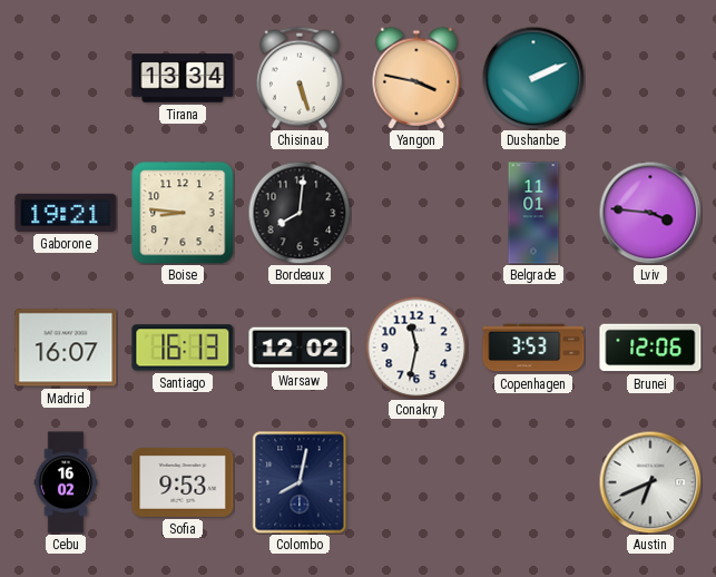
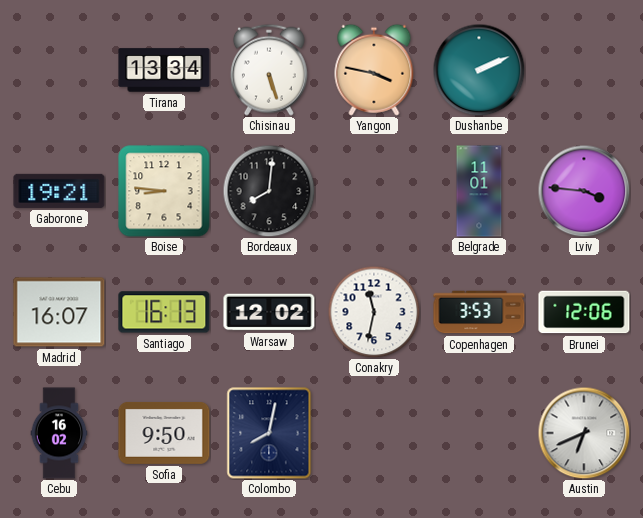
Sofia: 9:53 -> 9:50 (164, 433)
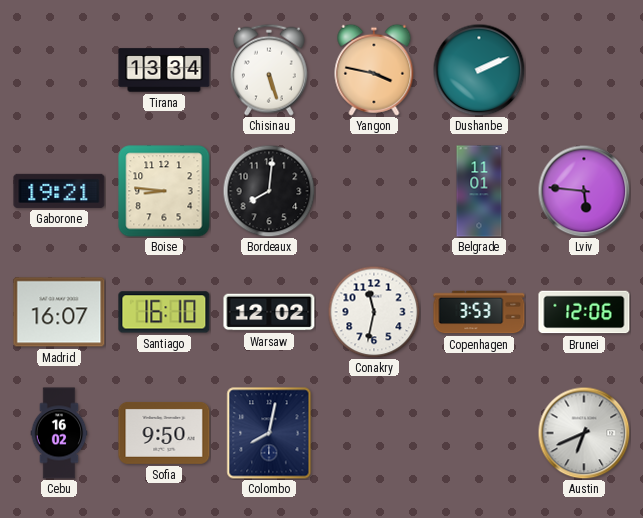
Lviv: 3:46 -> 5:46 (584, 191)
Santiago: 16:13 -> 16:10 (164, 312)
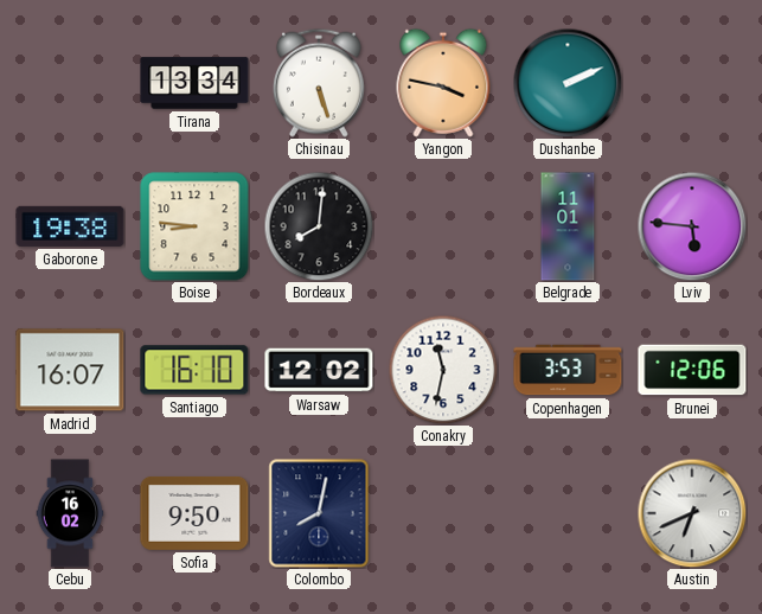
Gaborone: 19:21 -> 19:38 (70, 226)
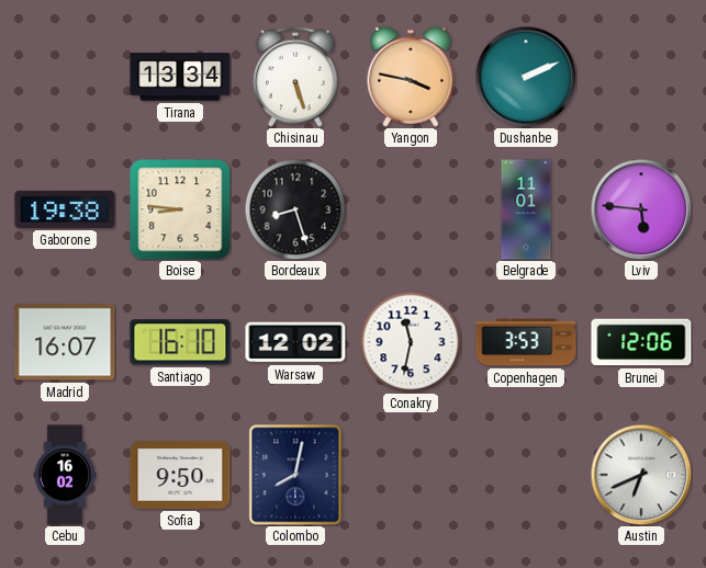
Bordeaux: 8:01 -> 8:27 (295, 209)
